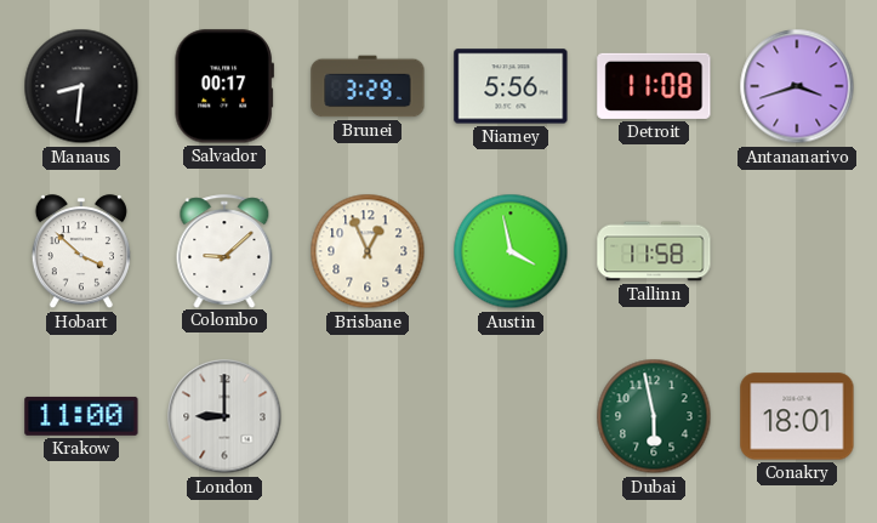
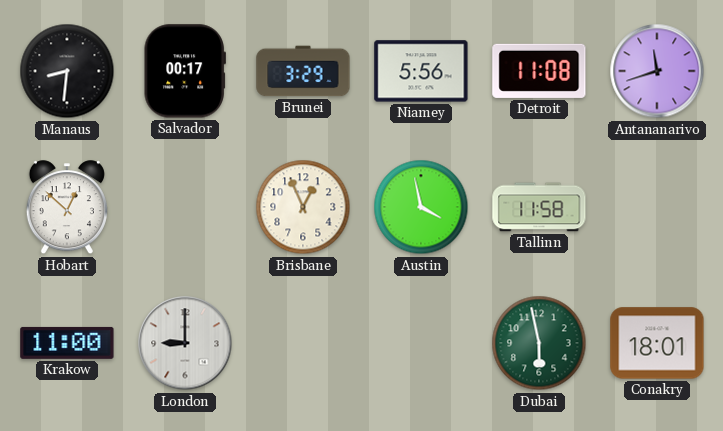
Antananarivo: 3:42 -> 11:42 (657, 71)
Hobart: 3:52 -> 12:52 (67, 208)
Colombo: 9:08 -> none (224, 251)
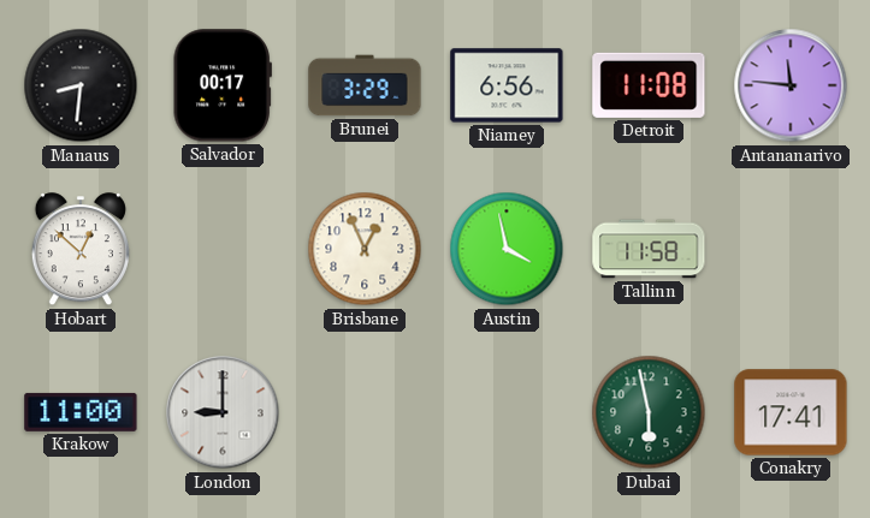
Niamey: 5:56 -> 6:56 (507, 85)
Antananarivo: 11:42 -> 11:46 (791, 85)
Conakry: 18:01 -> 17:41 (791, 412)
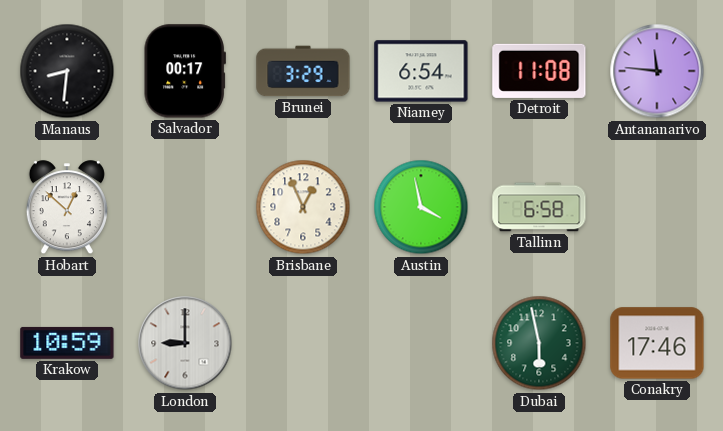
Niamey: 6:56 -> 6:54 (421, 71)
Tallinn: 11:58 -> 6:58 (539, 207)
Krakow: 11:00 -> 10:59 (67, 343)
Conakry: 17:41 -> 17:46 (657, 343)
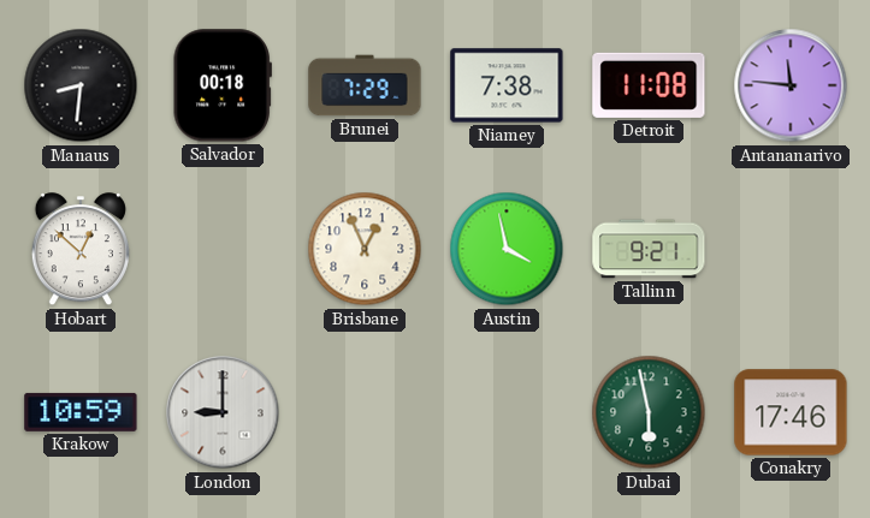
Salvador: 00:17 -> 00:18 (223, 85)
Brunei: 3:29 -> 7:29 (365, 85)
Niamey: 6:54 -> 7:38 (507, 85)
Tallinn: 6:58 -> 9:21 (649, 249)
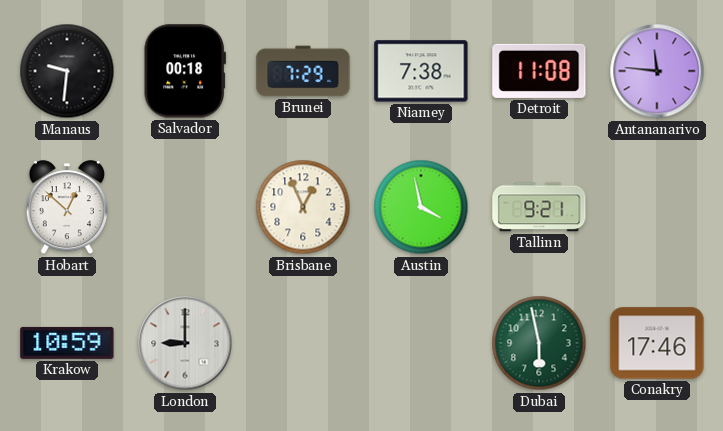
Manaus: 8:31 -> 9:31 (67, 71)
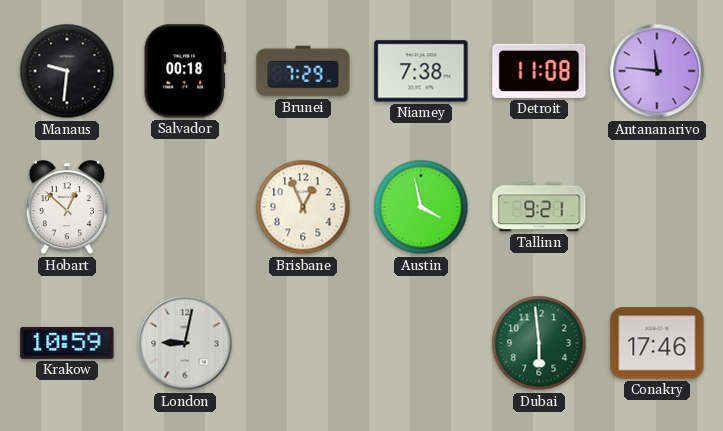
London: 9:00 -> 9:02 (185, 343)
Dubai: 5:58 -> 5:59 (539, 343)
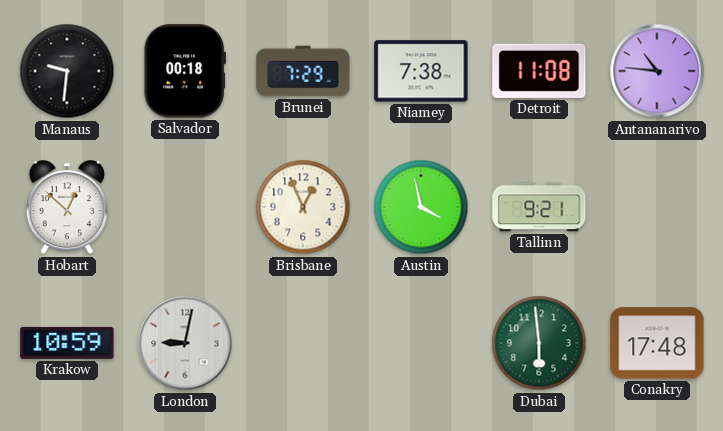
Antananarivo: 11:46 -> 10:46 (657, 71)
Conakry: 17:46 -> 17:48 (657, 343)
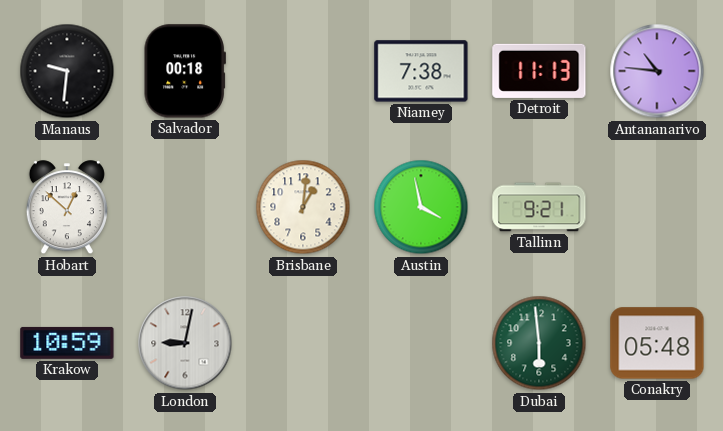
Brunei: 7:29 -> none (303, 71)
Detroit: 11:08 -> 11:13 (539, 71)
Brisbane: 12:56 -> 1:01 (303, 207)
Conakry: 17:48 -> 05:48 (657, 343)
